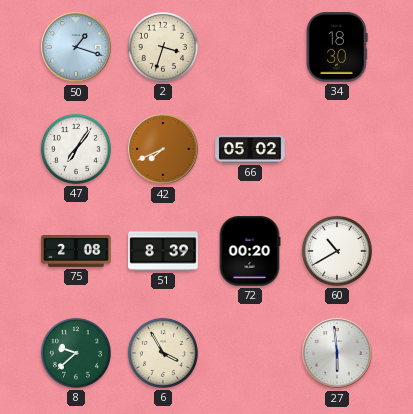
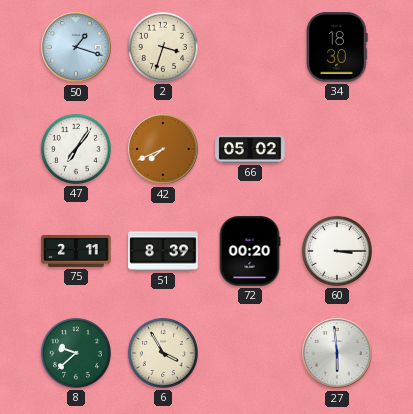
75: 2:08 -> 2:11 (76, 251)
60: 10:40 -> 3:15 (337, 251)
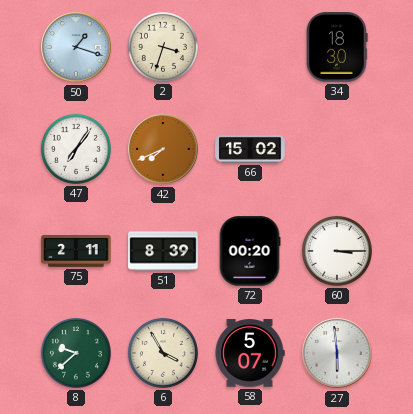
66: 05:02 -> 15:02 (250, 149)
58: none -> 5:07 (250, 353)
